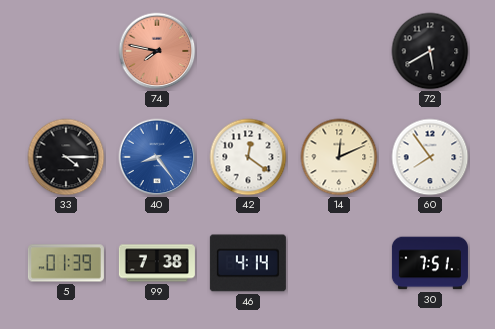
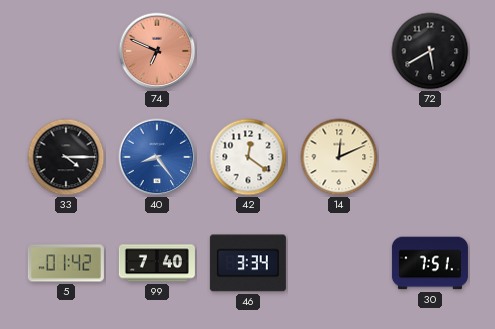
74: 7:47 -> 6:49 (157, 51)
60: 7:54 -> none (430, 157)
5: 01:39 -> 01:42 (66, 263)
99: 7:38 -> 7:40 (157, 263)
46: 4:14 -> 3:34 (248, 263)
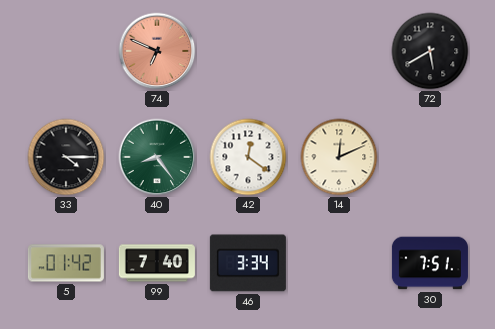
40 dial: blue -> green (157, 157)
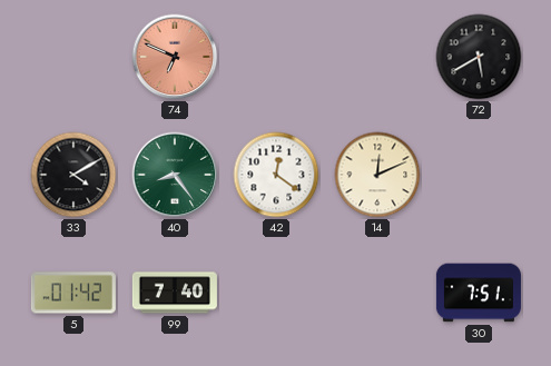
33: 4:15 -> 4:10 (73, 175)
46: 3:34 -> none (248, 263)
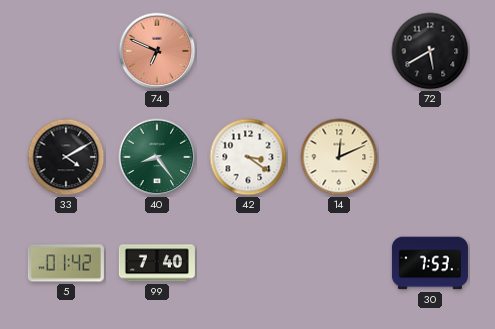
42: 12:21 -> 3:21 (248, 157)
30: 7:51 -> 7:53 (430, 263)
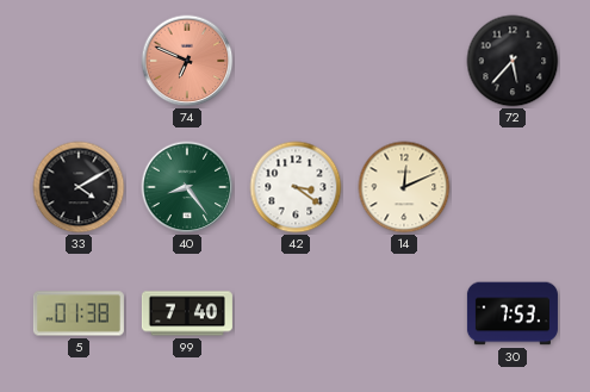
72: 5:40 -> 5:37 (513, 61)
5: 01:42 -> 01:38 (79, 313)
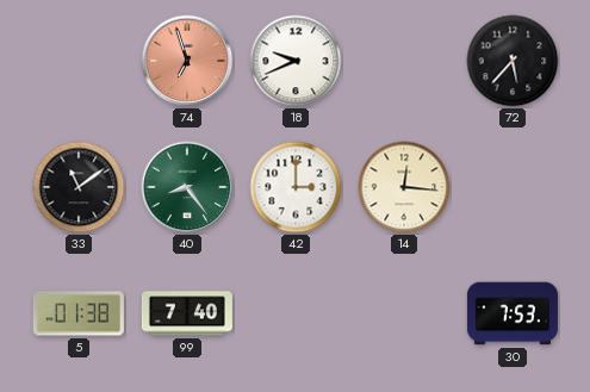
74: 6:49 -> 6:57 (187, 61)
18: none -> 9:41 (296, 61)
33: 4:10 -> 11:09 (79, 187)
42: 3:21 -> 3:00 (296, 187)
14: 12:11 -> 12:16 (404, 187)
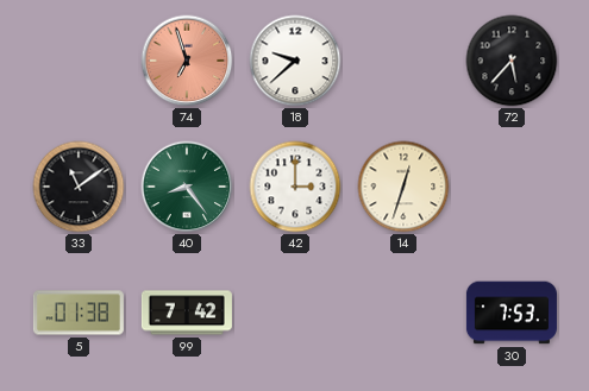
18: 9:41 -> 9:38 (295, 61)
14: 12:16 -> 12:33 (403, 187)
99: 7:40 -> 7:42 (187, 313)
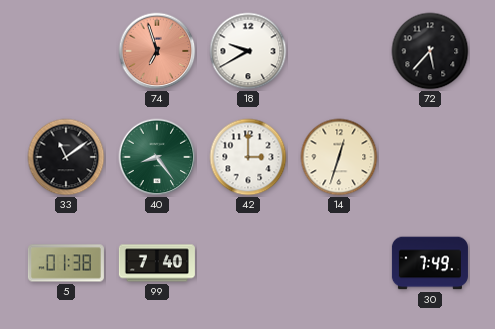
18: 9:38 -> 9:40 (248, 51)
99: 7:42 -> 7:40 (157, 263)
30: 7:53 -> 7:49 (430, 263)
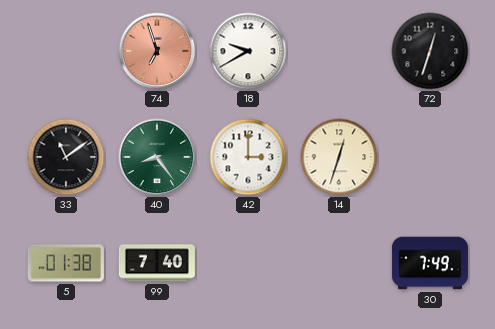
72: 5:37 -> 12:33 (430, 51)
